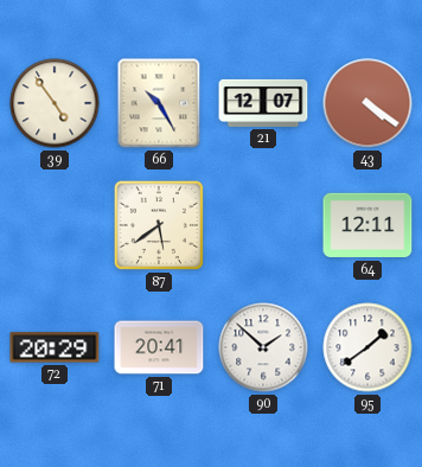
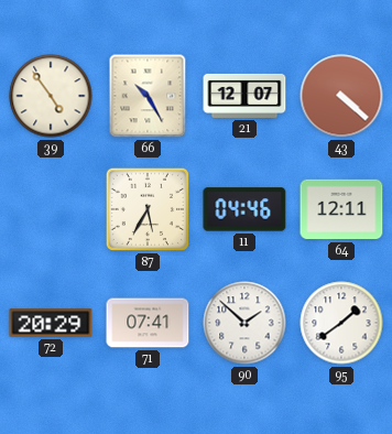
43: 4:21 -> 4:22 (341, 96)
87: 5:39 -> 5:35 (148, 209)
11: none -> 04:46 (244, 209)
71: 20:41 -> 07:41 (148, 323)
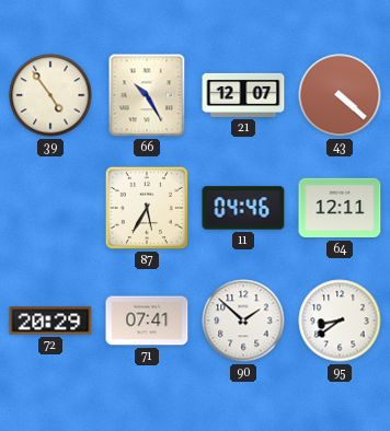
95: 1:39 -> 8:39 (340, 321)
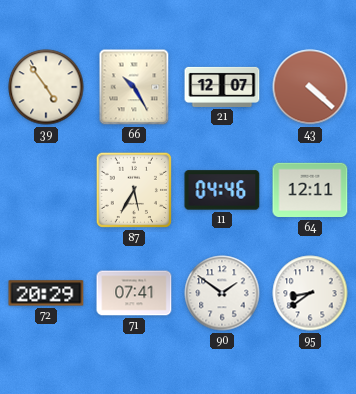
90: 1:52 -> 1:51 (222, 293)
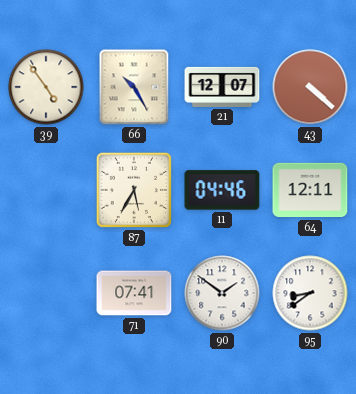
72: 20:29 -> none (46, 293)
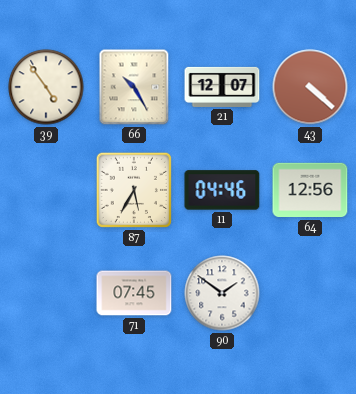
64: 12:11 -> 12:56 (310, 190)
71: 07:41 -> 07:45 (134, 293)
95: 8:39 -> none (310, 293)
